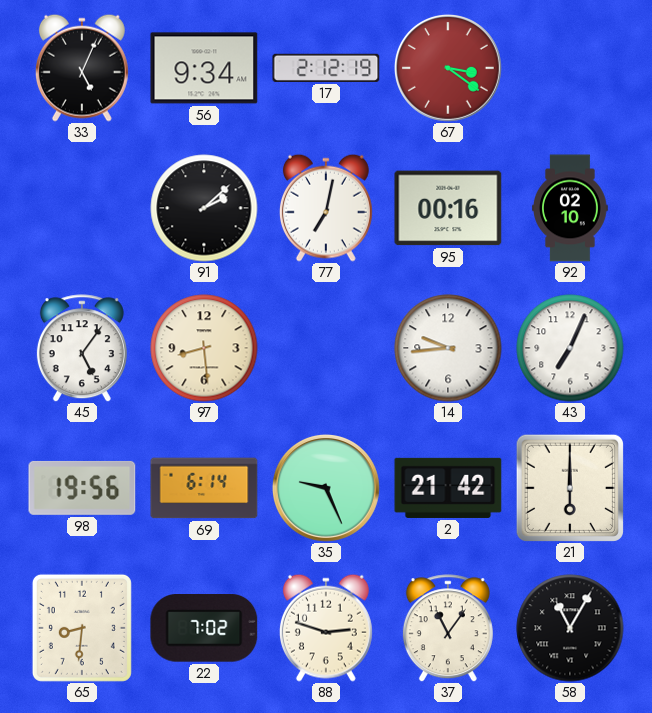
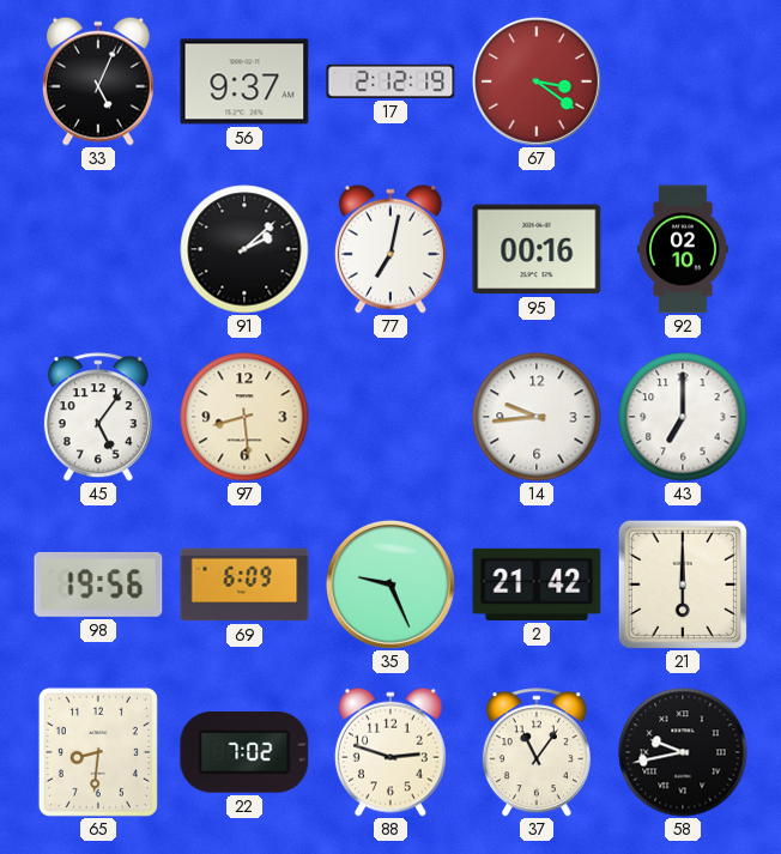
56: 9:34 -> 9:37 (244, 81)
43: 7:04 -> 7:00 (683, 417)
69: 6:14 -> 6:09 (244, 585)
58: 11:05 -> 9:43 (683, 752)
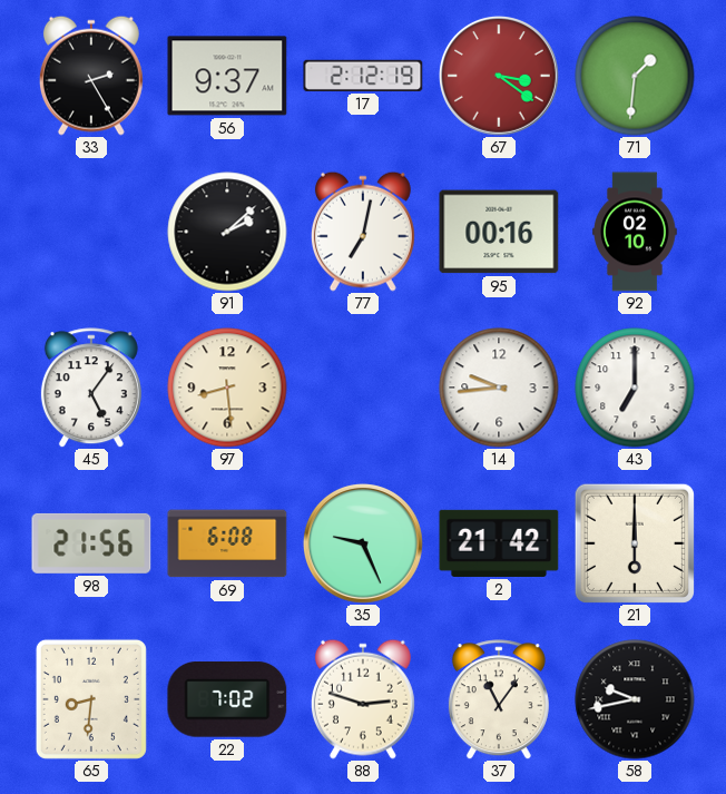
33: 5:04 -> 2:25 (91, 76)
71: none -> 1:31 (635, 76)
98: 19:56 -> 21:56 (91, 543)
69: 6:09 -> 6:08 (227, 543)
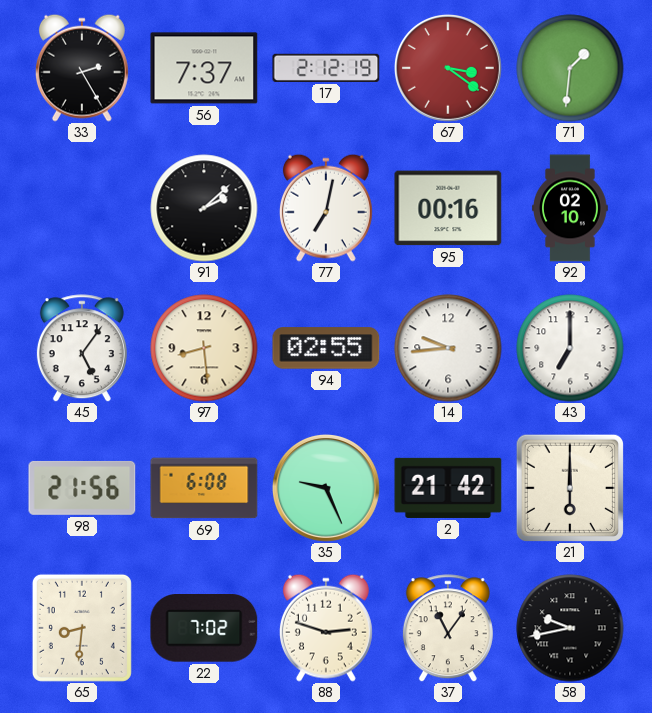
56: 9:37 -> 7:37 (204, 68)
94: none -> 02:55 (326, 348)
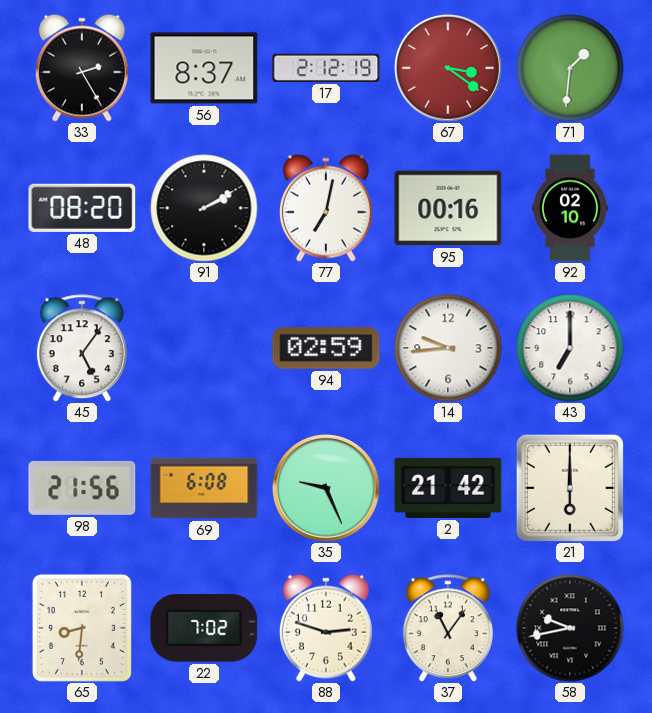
56: 7:37 -> 8:37 (204, 68)
48: none -> 08:20 (82, 208)
91: 2:08 -> 2:10 (204, 208)
97: 8:29 -> none (204, 348)
94: 02:55 -> 02:59 (326, 348)
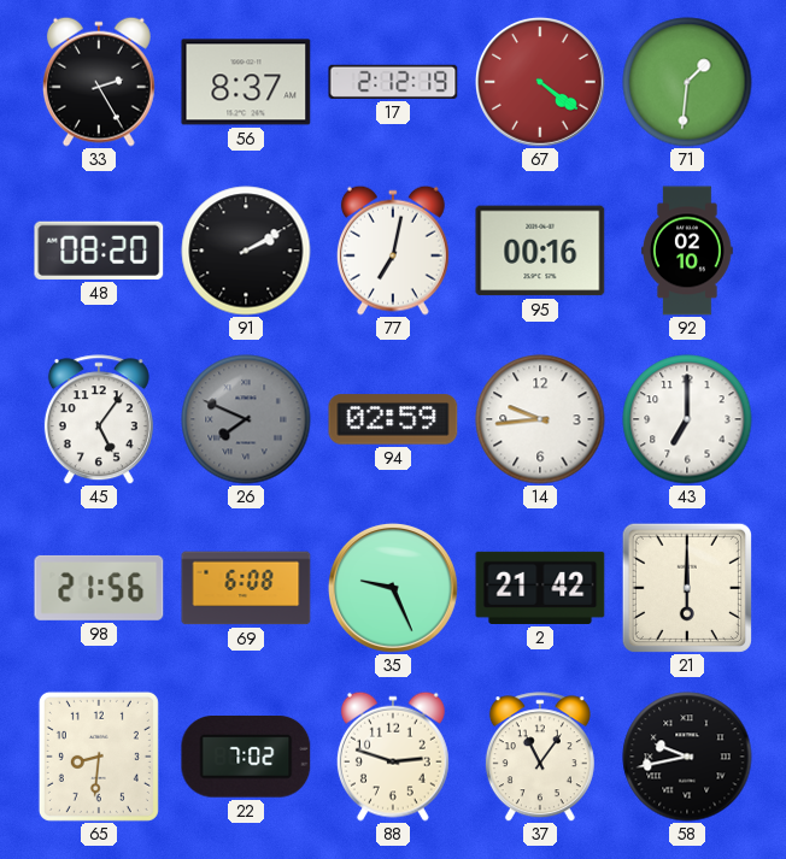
67: 3:21 -> 4:21 (540, 82)
26: none -> 7:49 (246, 419)
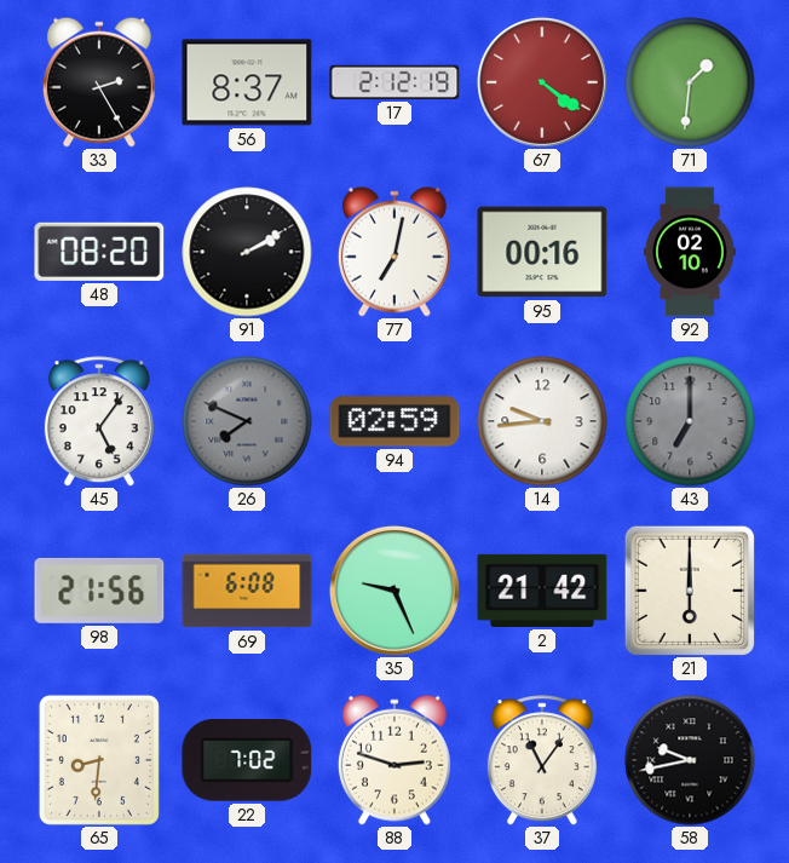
43 dial: white -> grey (690, 421)
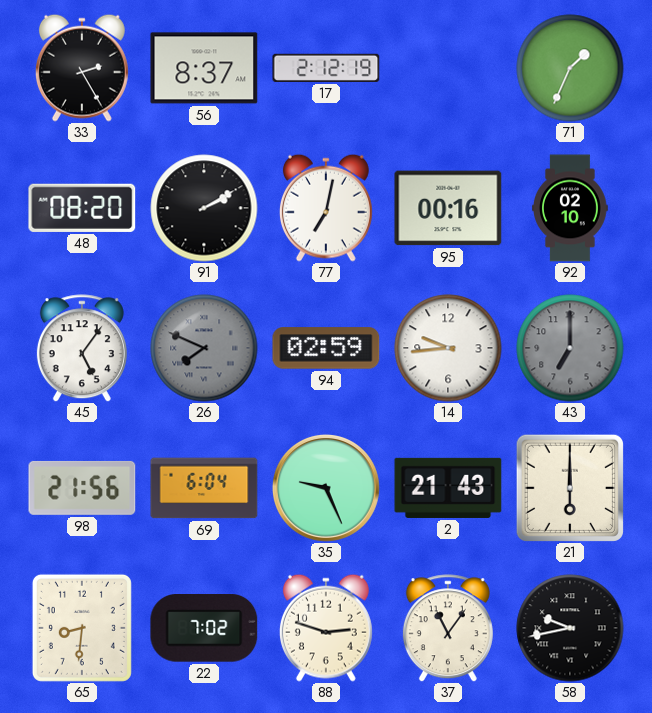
67: 4:21 -> none (542, 82)
71: 1:31 -> 1:34 (570, 68)
69: 6:08 -> 6:04 (204, 488)
2: 21:42 -> 21:43 (448, 488)
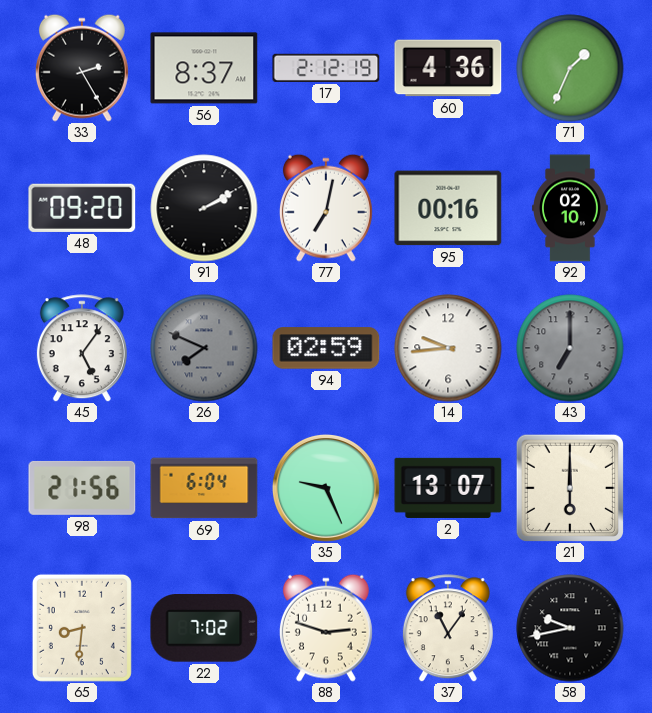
60: none -> 4:36 (448, 68)
48: 08:20 -> 09:20 (82, 208)
2: 21:43 -> 13:07 (448, 488)
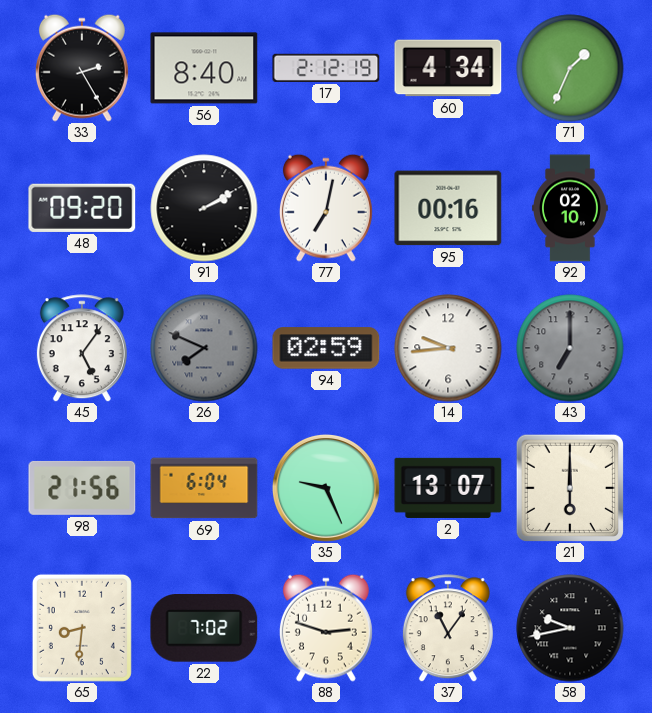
56: 8:37 -> 8:40 (204, 68)
60: 4:36 -> 4:34 (448, 68)
